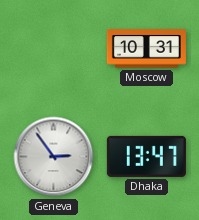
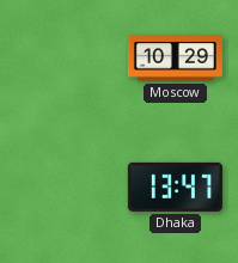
Moscow: 10:31 -> 10:29 (175, 59)
Geneva: 2:54 -> none (54, 157)
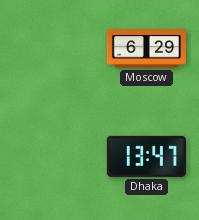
Moscow: 10:29 -> 6:29 (146, 49)
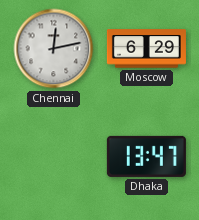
Chennai: none -> 12:13 (54, 49)
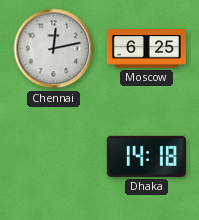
Moscow: 6:29 -> 6:25 (146, 49)
Dhaka: 13:47 -> 14:18 (146, 156)
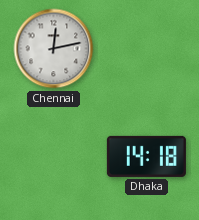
Moscow: 6:25 -> none (146, 49)
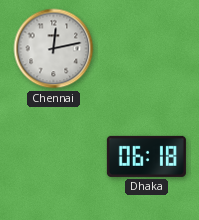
Dhaka: 14:18 -> 06:18 (146, 156)
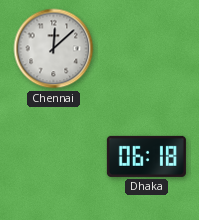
Chennai: 12:13 -> 12:08 (54, 49)
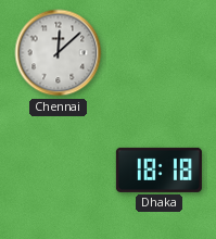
Dhaka: 06:18 -> 18:18 (158, 169)
